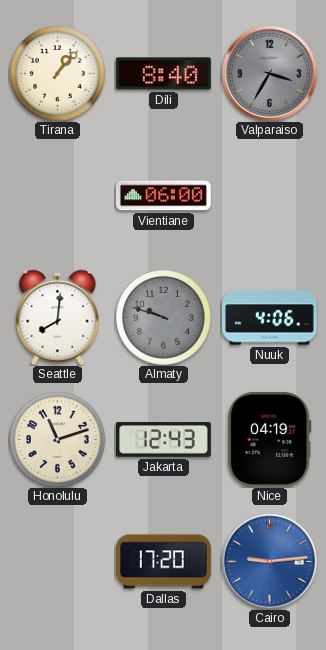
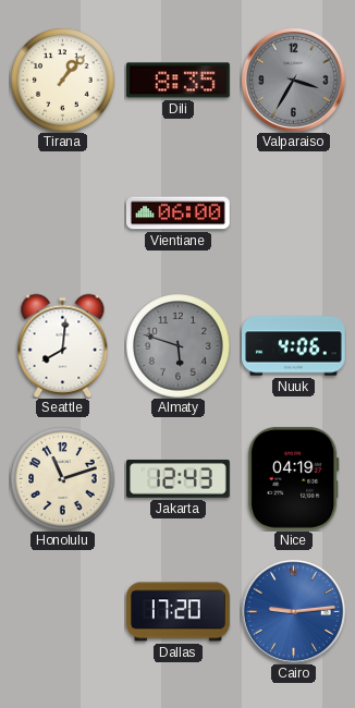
Dili: 8:40 -> 8:35 (177, 81)
Almaty: 9:48 -> 5:48 (177, 345)
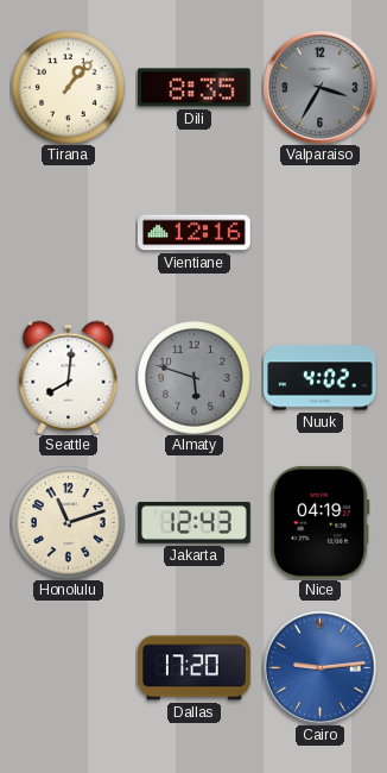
Vientiane: 06:00 -> 12:16 (195, 233)
Nuuk: 4:06 -> 4:02 (321, 378)
